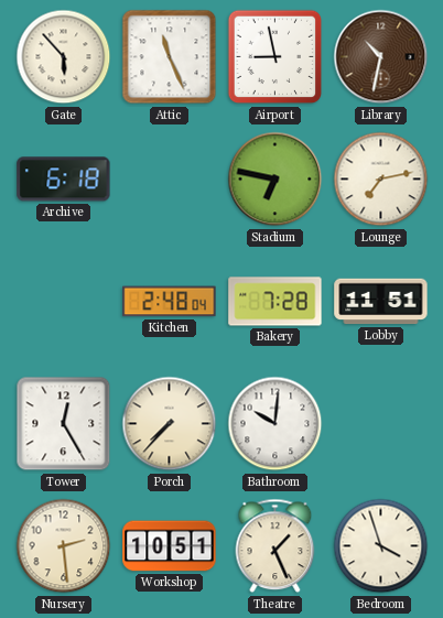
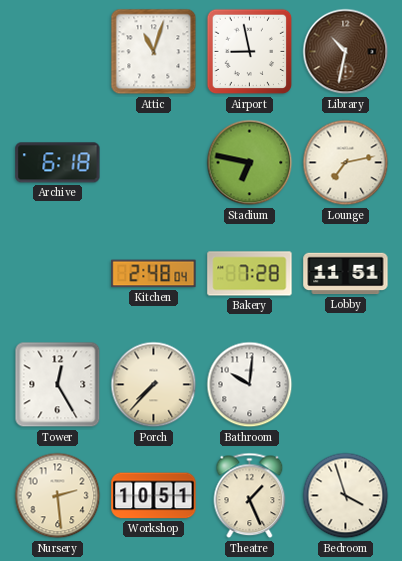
Gate: 5:53 -> none (64, 57)
Attic: 11:26 -> 11:03 (154, 52)
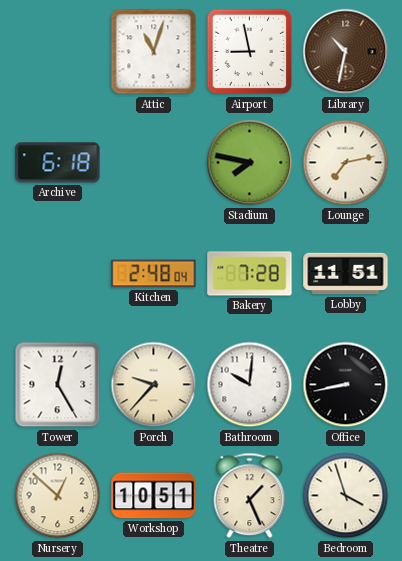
Stadium: 6:47 -> 7:47 (250, 163)
Porch: 7:37 -> 9:37 (154, 385)
Office: none -> 8:43 (346, 385)
Nursery: 2:29 -> 12:52 (58, 496)
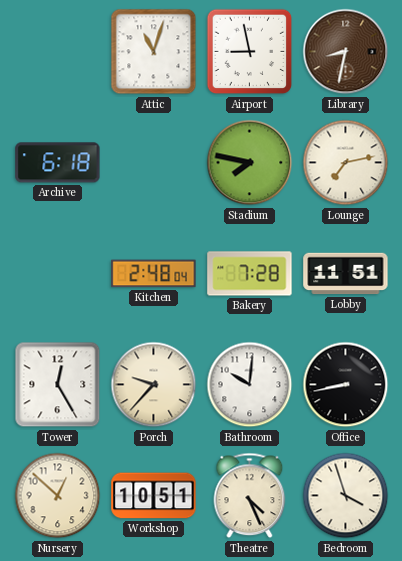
Library: 10:32 -> 8:32 (346, 52)
Theatre: 1:26 -> 4:26 (250, 496)
